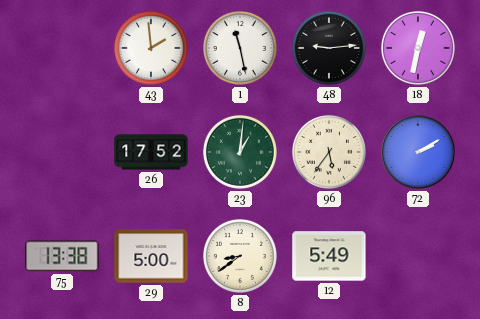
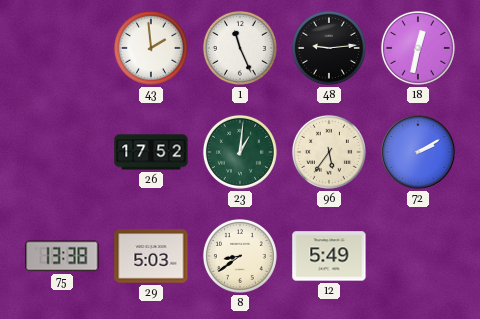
1: 11:28 -> 11:26 (240, 48)
29: 5:00 -> 5:03 (151, 256)
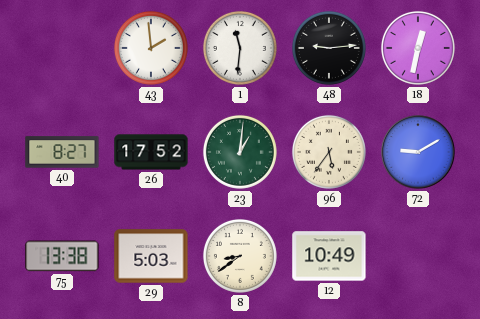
1: 11:26 -> 11:31 (240, 48)
40: none -> 8:27 (62, 152)
72: 2:10 -> 9:10 (418, 152)
12: 5:49 -> 10:49 (329, 256)
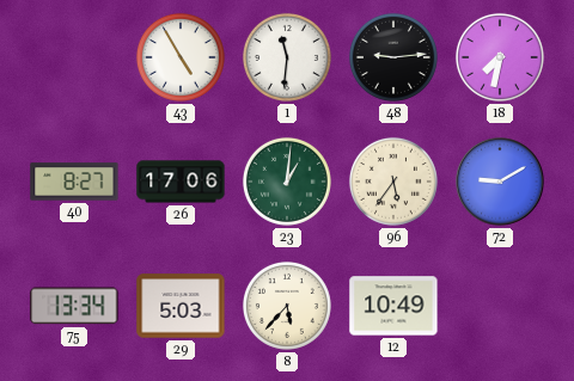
43: 1:59 -> 4:55 (181, 57)
18: 12:32 -> 7:32 (500, 57)
26: 17:52 -> 17:06 (181, 182)
75: 13:38 -> 13:34 (74, 306)
8: 8:39 -> 5:37 (287, 306)
